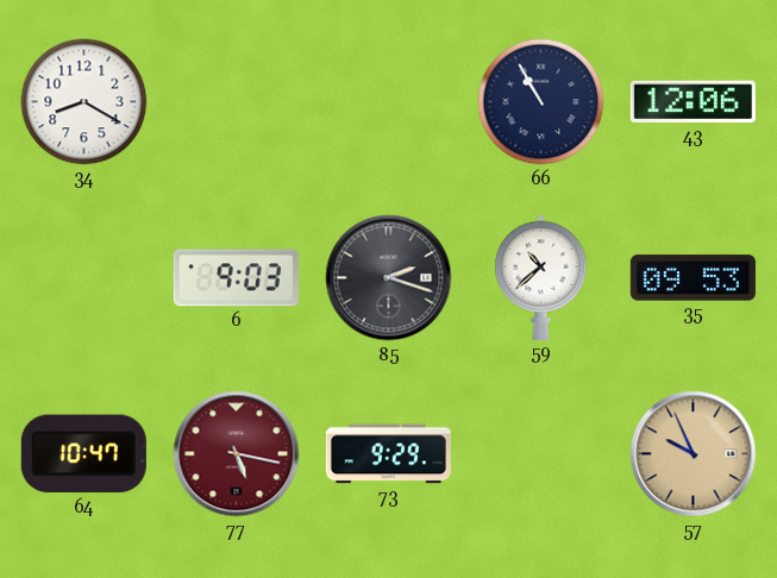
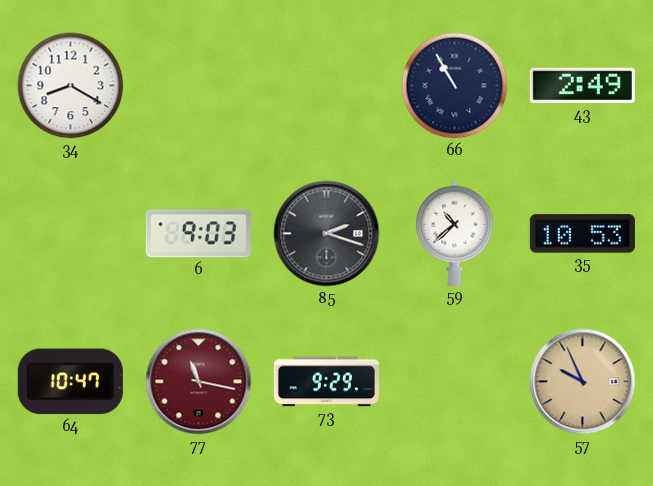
43: 12:06 -> 2:49 (582, 86)
35: 09:53 -> 10:53 (582, 234)
77: 5:17 -> 11:17 (199, 382)
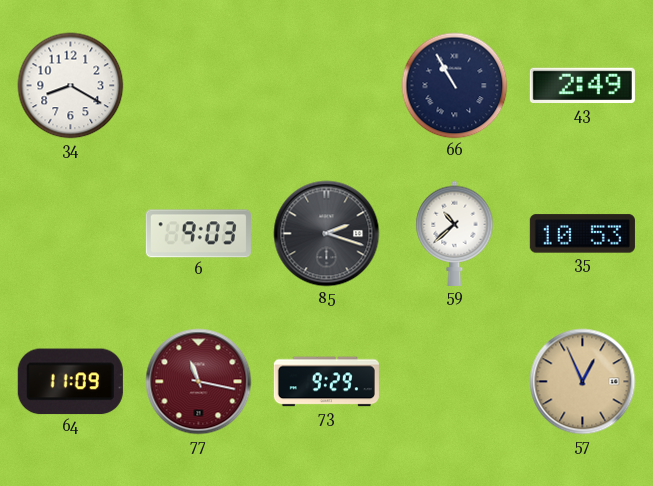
64: 10:47 -> 11:09 (70, 382)
57: 9:56 -> 12:56 (583, 382)
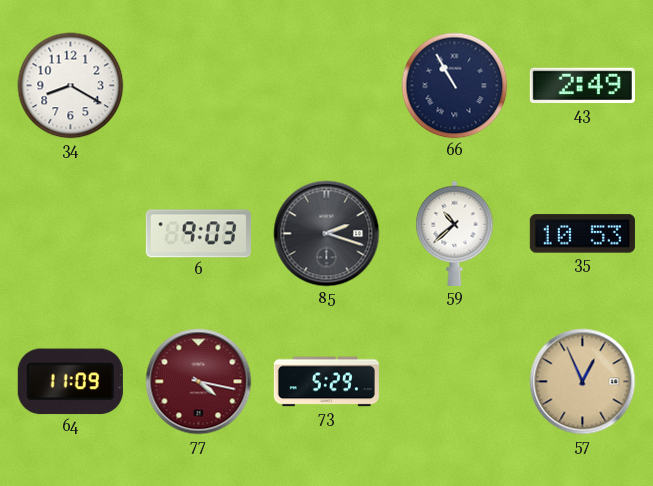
77: 11:17 -> 4:17 (199, 382)
73: 9:29 -> 5:29 (326, 382)
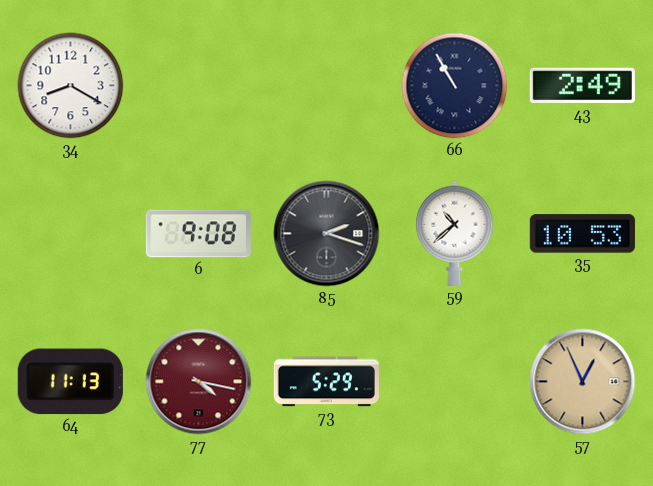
6: 9:03 -> 9:08 (198, 234)
64: 11:09 -> 11:13 (70, 382)
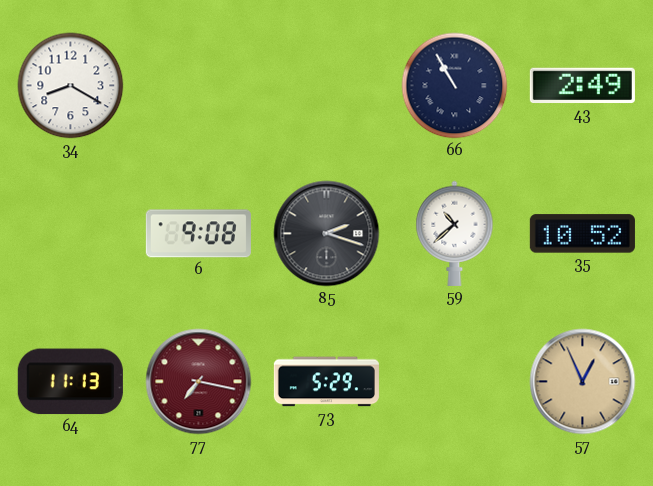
35: 10:53 -> 10:52 (582, 234)
77: 4:17 -> 7:17 (199, 382)
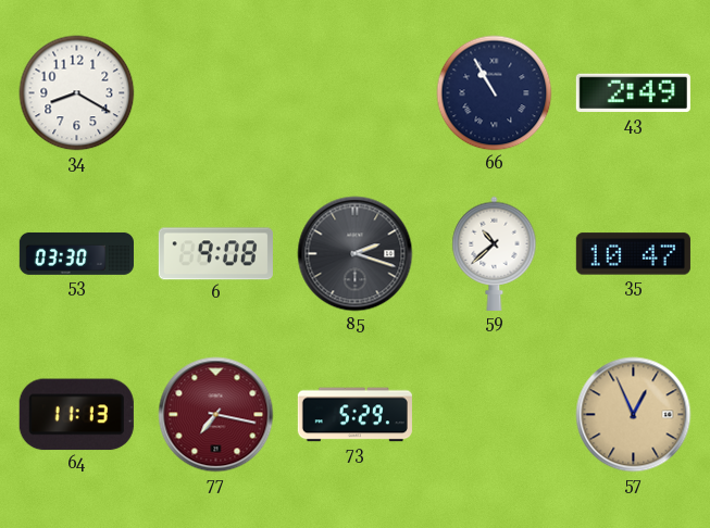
53: none -> 03:30 (76, 253)
35: 10:52 -> 10:47 (633, 254)
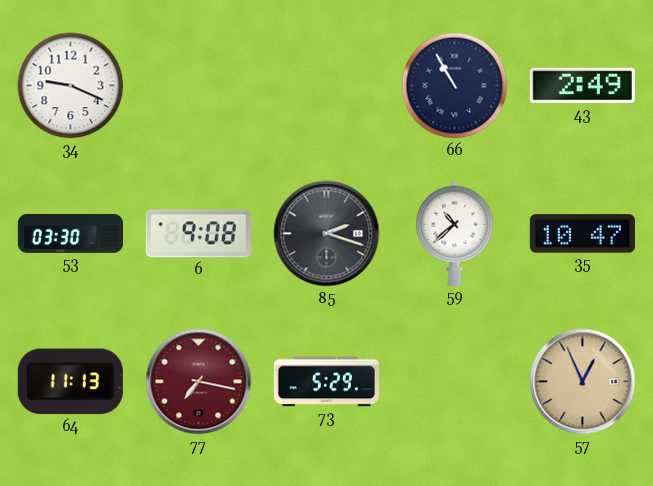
34: 8:20 -> 9:19 (71, 86)
